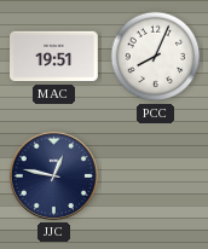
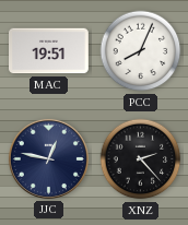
XNZ: none -> 2:23 (141, 159)
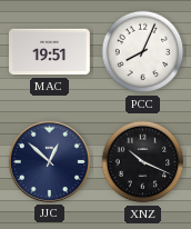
JJC: 12:47 -> 12:52 (49, 161)
XNZ: 2:23 -> 10:19 (143, 162)
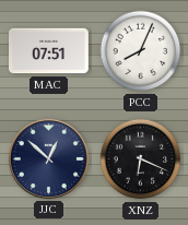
MAC: 19:51 -> 07:51 (49, 51)
XNZ: 10:19 -> 6:19 (141, 159)
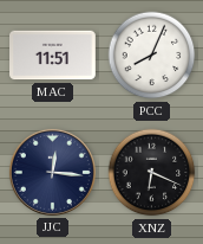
MAC: 07:51 -> 11:51 (53, 56)
JJC: 12:52 -> 12:16 (52, 172)
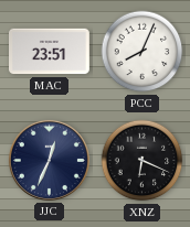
MAC: 11:51 -> 23:51 (50, 52)
JJC: 12:16 -> 12:34 (49, 160)
